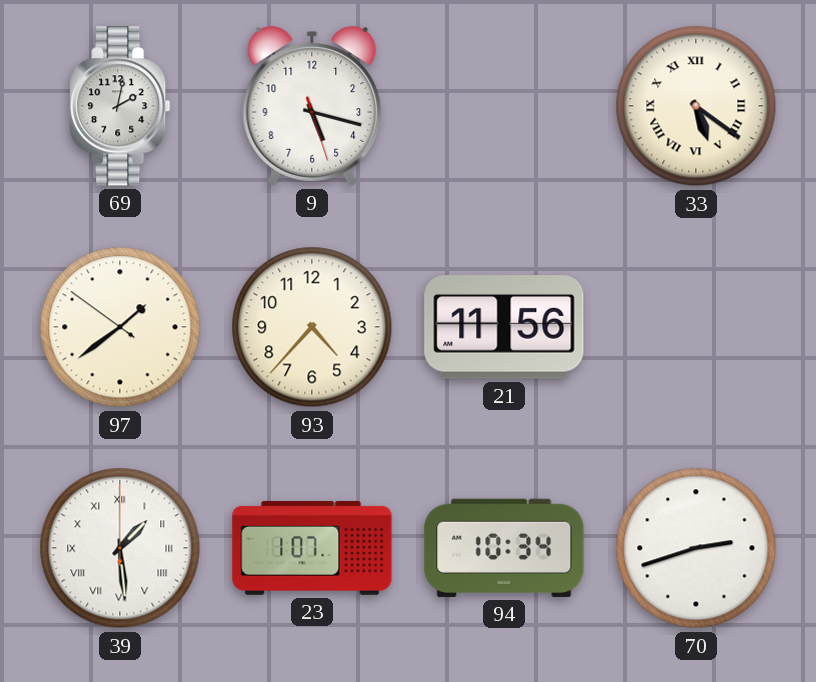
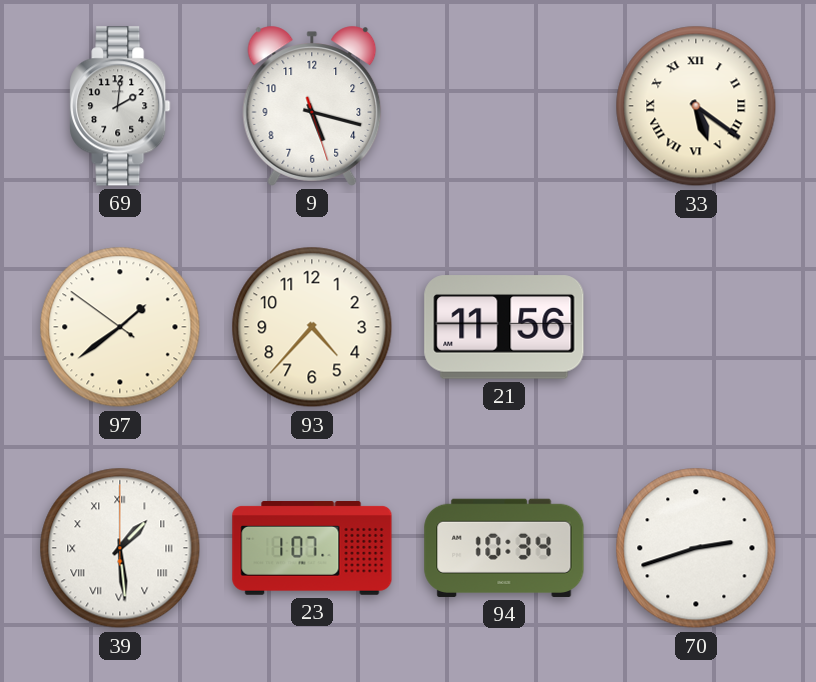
69: 2:02 -> 2:01 (120, 106)
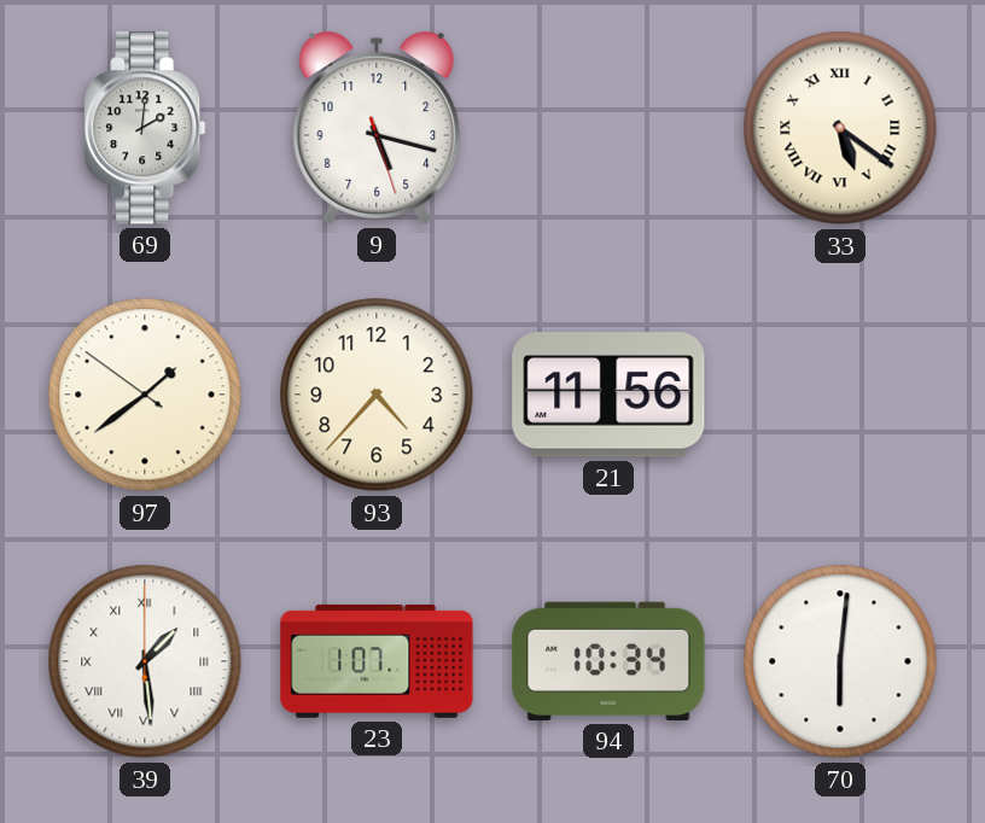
70: 2:42 -> 6:01 (840, 661)
